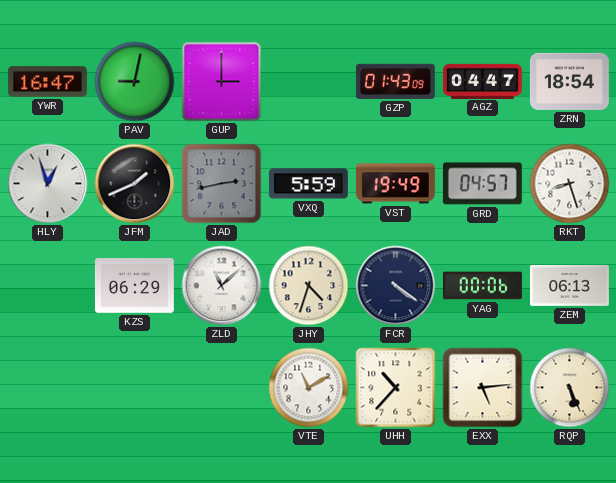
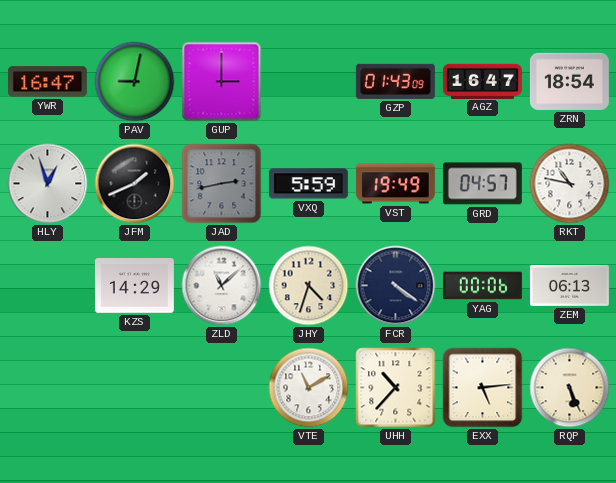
AGZ: 04:47 -> 16:47 (482, 81)
RKT: 8:27 -> 10:47 (570, 184)
KZS: 06:29 -> 14:29 (134, 286)
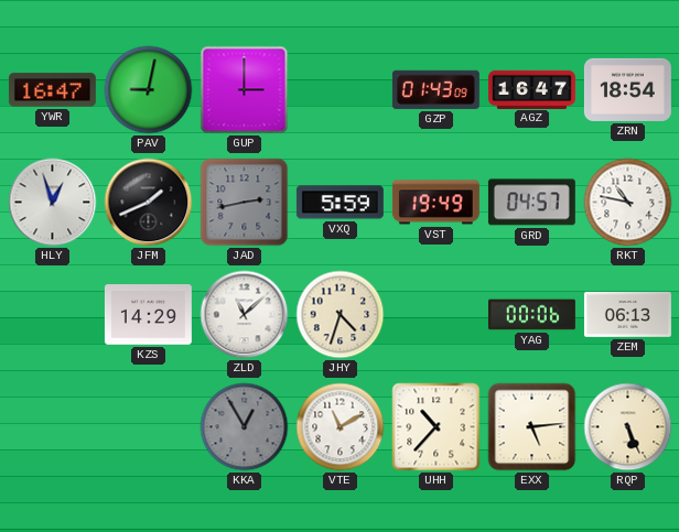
FCR: 4:21 -> none (396, 286)
KKA: none -> 12:55 (245, 427)
